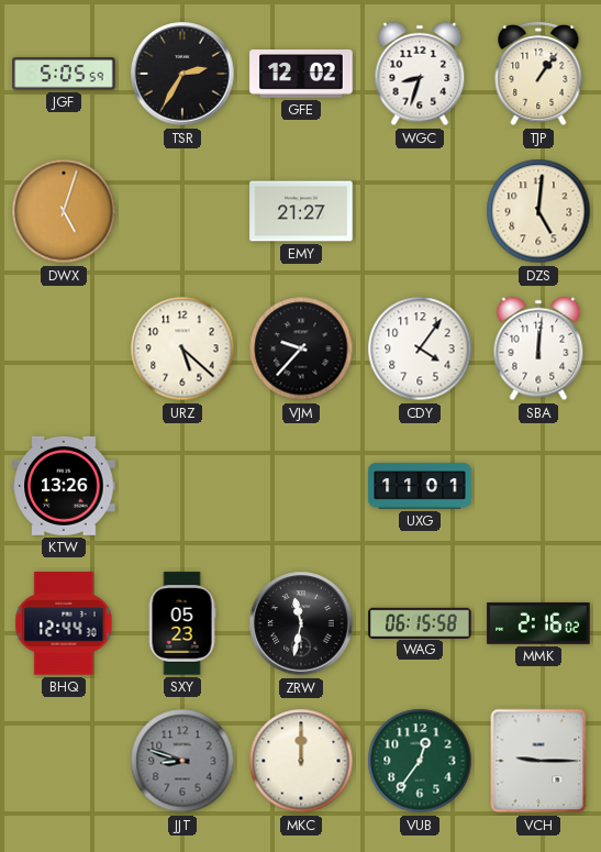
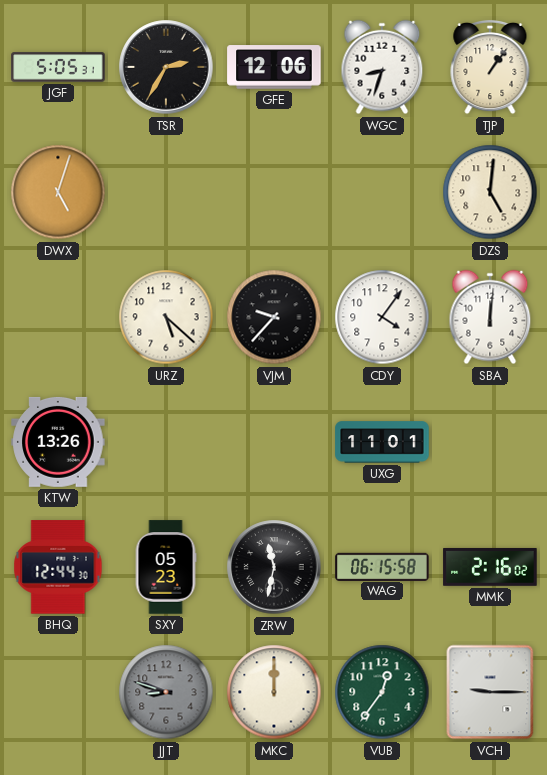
JGF: 5:05:59 -> 5:05:31 (58, 67)
GFE: 12:02 -> 12:06 (274, 67)
EMY: 21:27 -> none (301, 211)
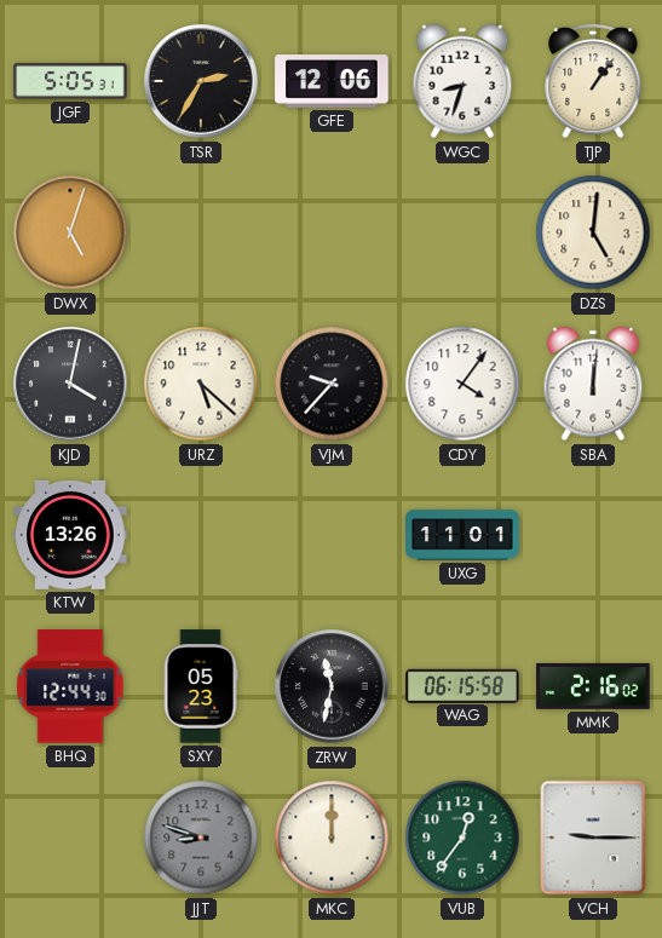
KJD: none -> 4:02 (70, 384)
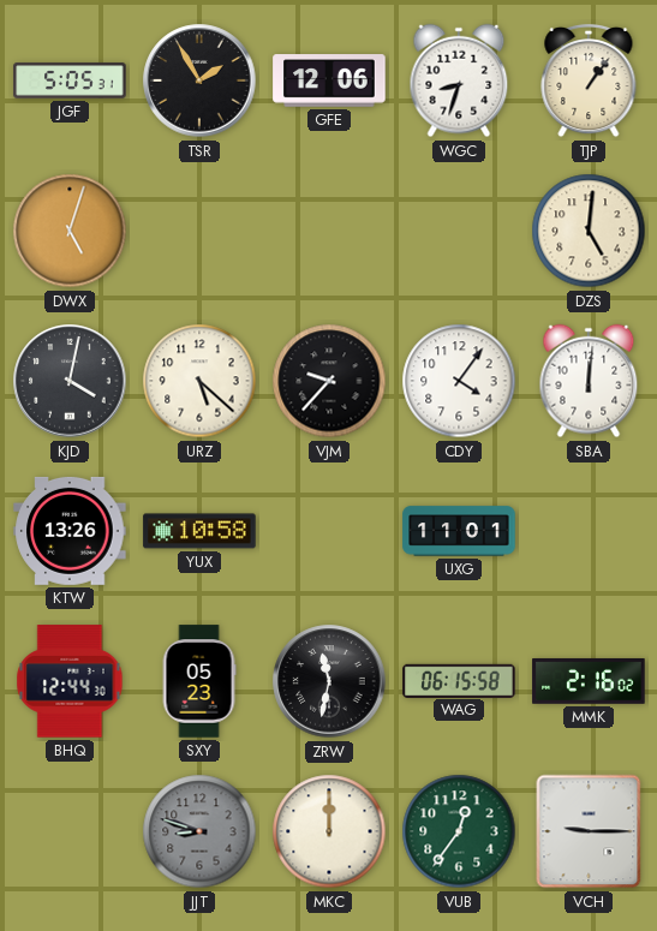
TSR: 2:35 -> 1:55 (199, 80)
YUX: none -> 10:58 (199, 531)
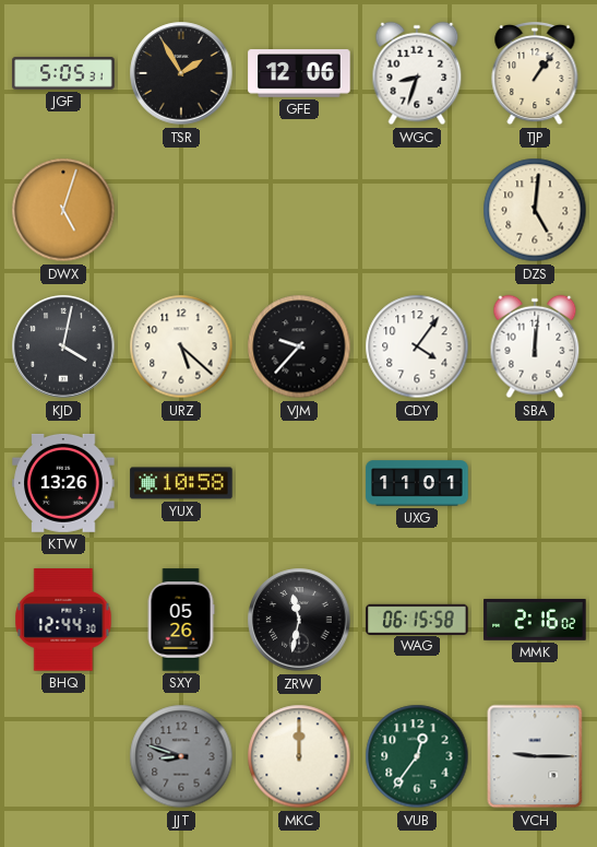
SXY: 05:23 -> 05:26 (181, 620)
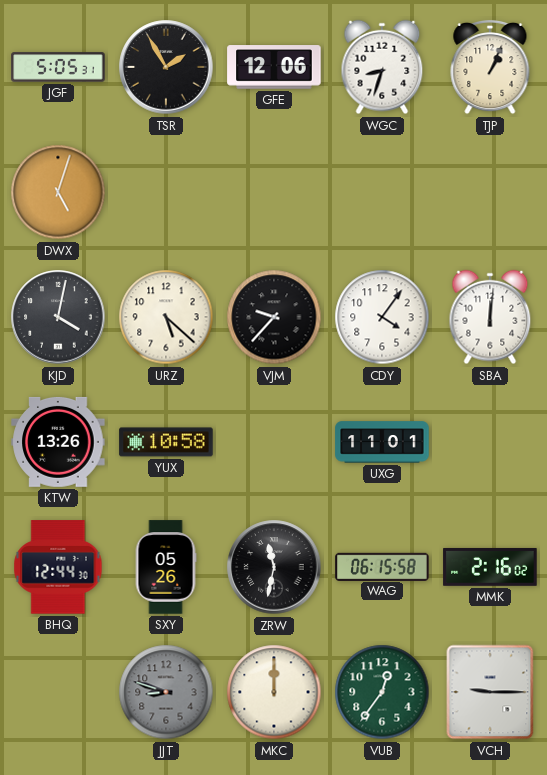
TJP: 1:06 -> 1:04 (490, 67)
DZS: 5:01 -> none (535, 210)
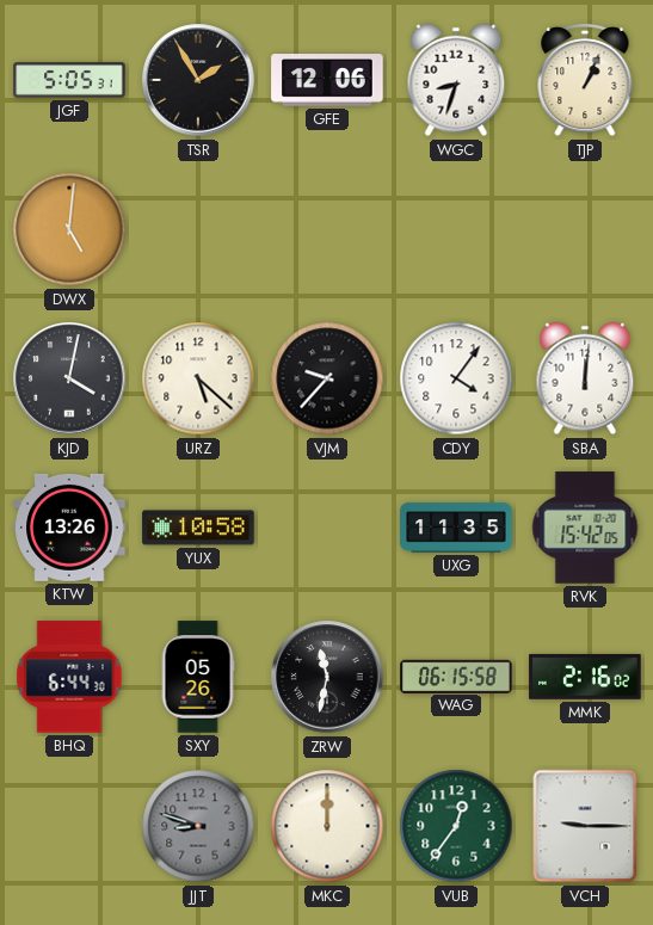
DWX: 5:03 -> 5:01 (69, 229)
UXG: 11:01 -> 11:35 (456, 528)
RVK: none -> 15:42 (585, 528)
BHQ: 12:44 -> 6:44 (69, 677)
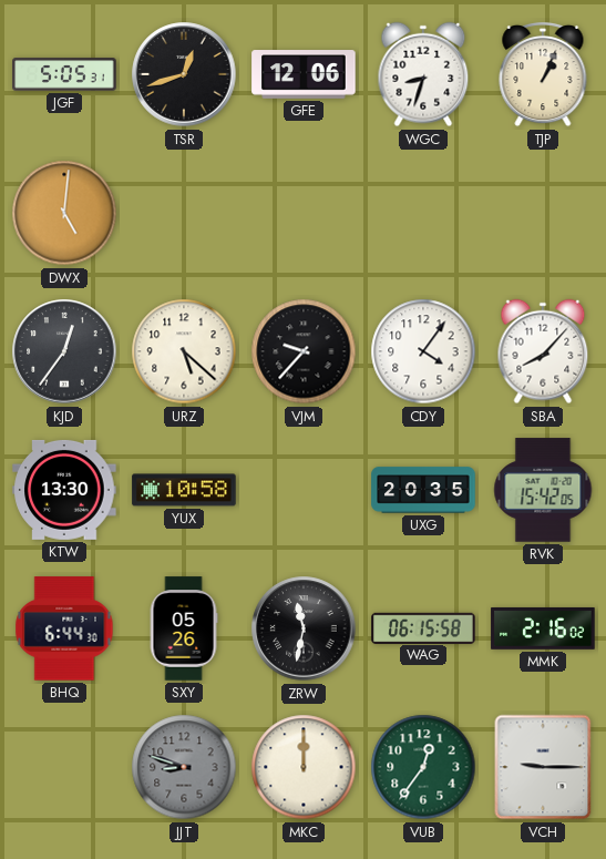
TSR: 1:55 -> 12:42 (184, 74)
KJD: 4:02 -> 12:36 (64, 351)
SBA: 12:01 -> 8:07 (543, 351)
KTW: 13:26 -> 13:30 (64, 490)
UXG: 11:35 -> 20:35 (423, 490)
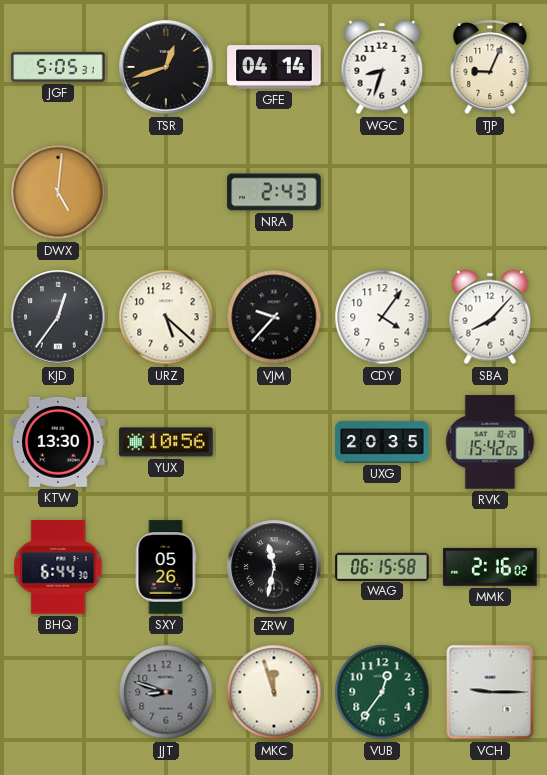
GFE: 12:06 -> 04:14 (274, 67)
TJP: 1:04 -> 9:04 (490, 67)
NRA: none -> 2:43 (274, 192)
YUX: 10:58 -> 10:56 (166, 442)
MKC: 12:00 -> 11:57 (274, 692)
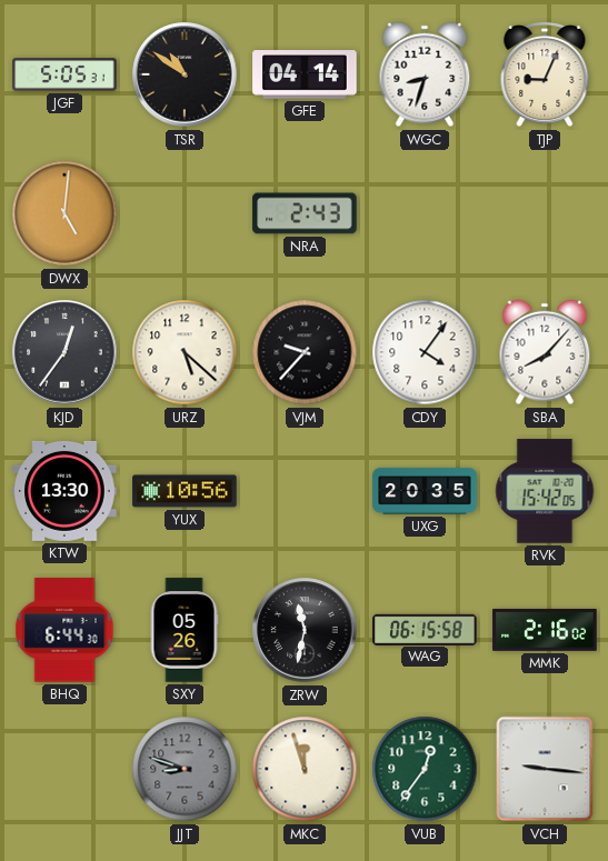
TSR: 12:42 -> 10:51 (185, 74)
VCH: 9:15 -> 9:16 (545, 769)
